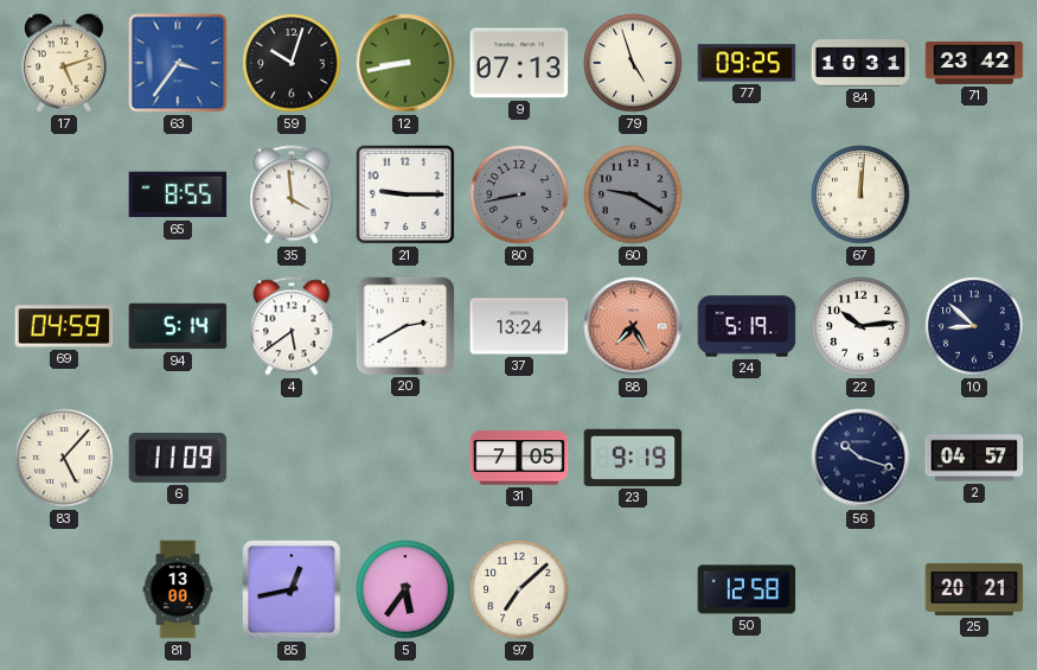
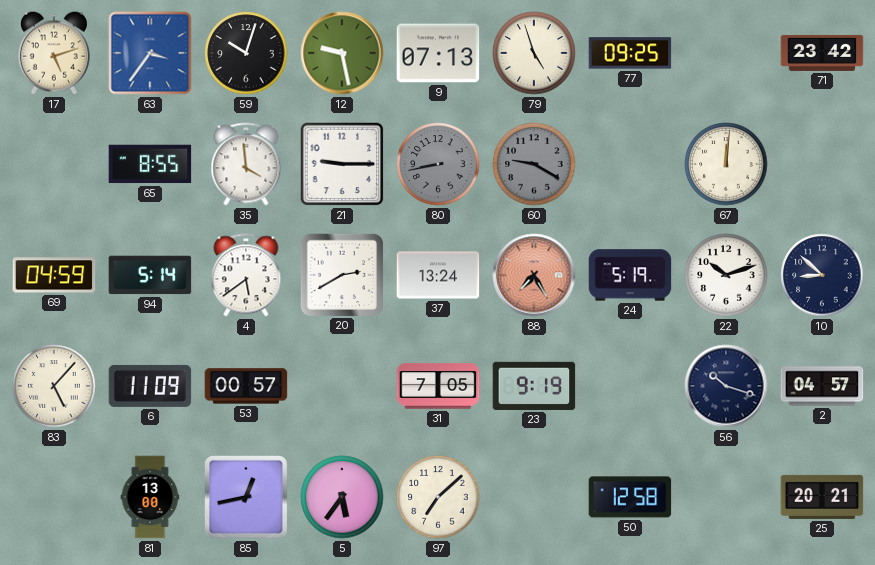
12: 8:43 -> 9:28 (342, 53)
84: 10:31 -> none (860, 63)
22: 10:14 -> 10:12 (726, 275)
53: none -> 00:57 (246, 386)
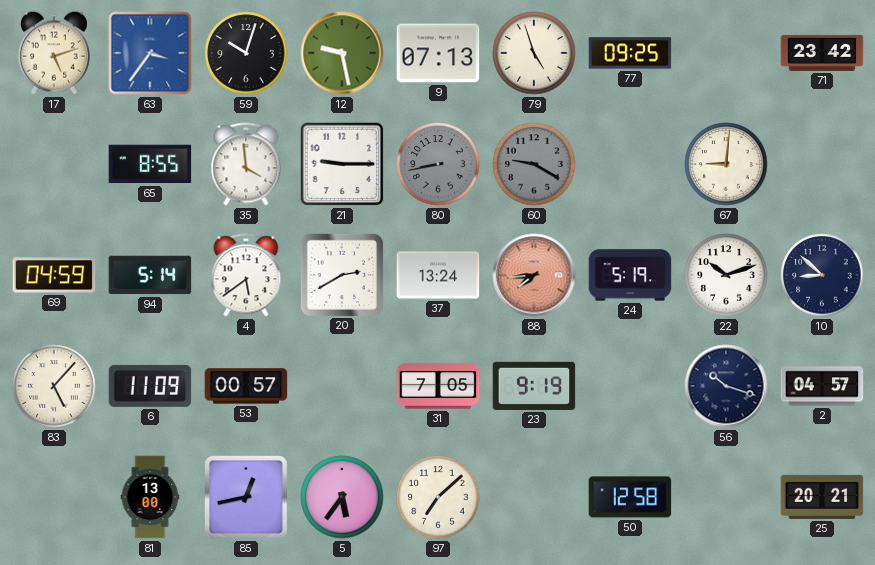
67: 12:01 -> 9:01 (726, 164)
88: 7:25 -> 7:44 (534, 275)
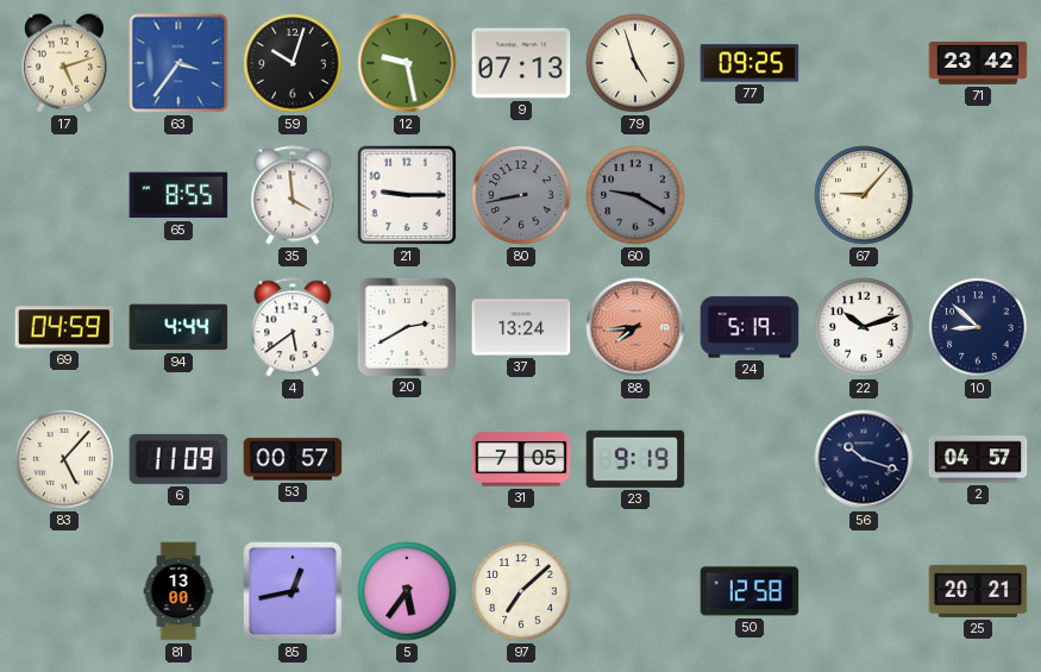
67: 9:01 -> 9:07 (864, 195)
94: 5:14 -> 4:44 (178, 327)
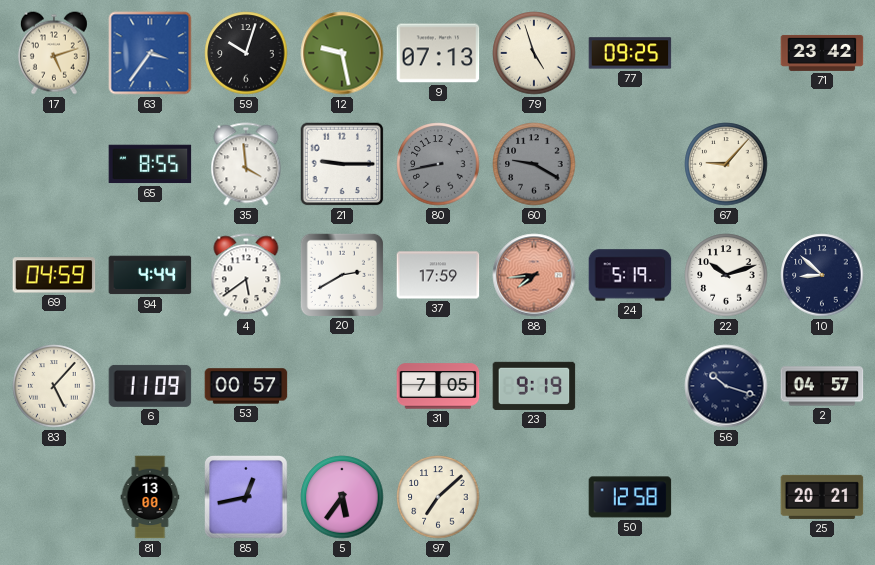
37: 13:24 -> 17:59 (438, 275)
